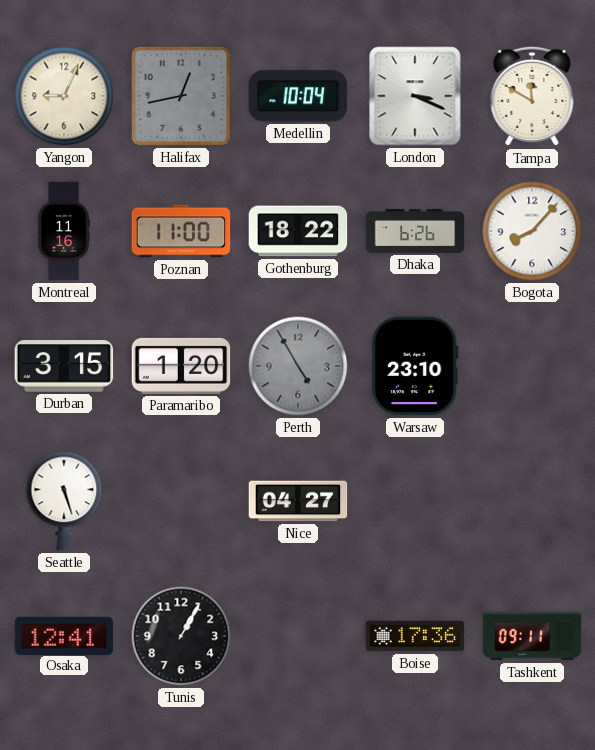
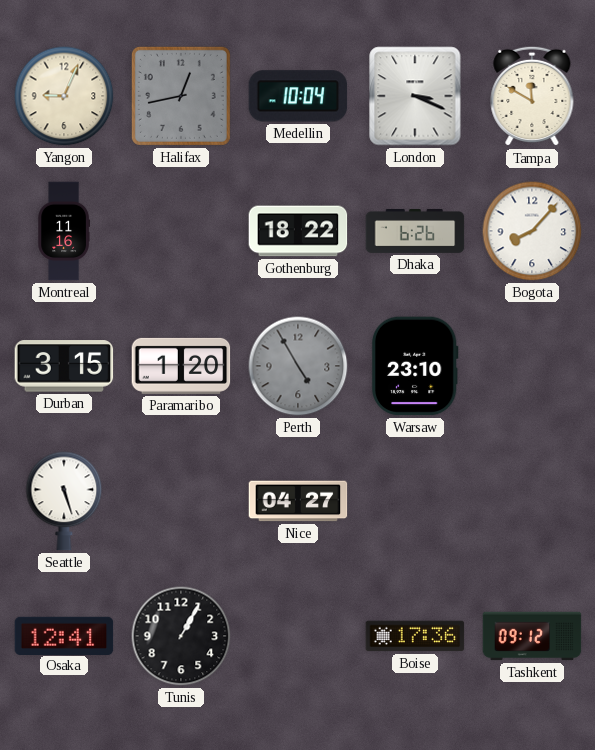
Poznan: 11:00 -> none (181, 231)
Tashkent: 09:11 -> 09:12 (532, 636)
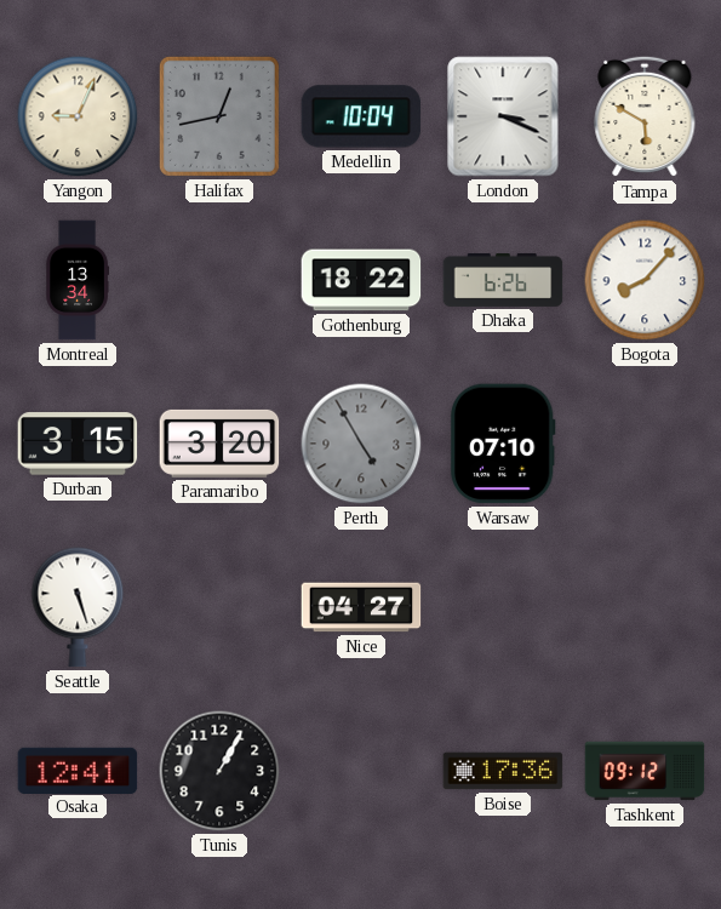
Tampa: 11:50 -> 5:50 (645, 116)
Montreal: 11:16 -> 13:34 (76, 280)
Paramaribo: 1:20 -> 3:20 (219, 444)
Warsaw: 23:10 -> 07:10 (503, 444)
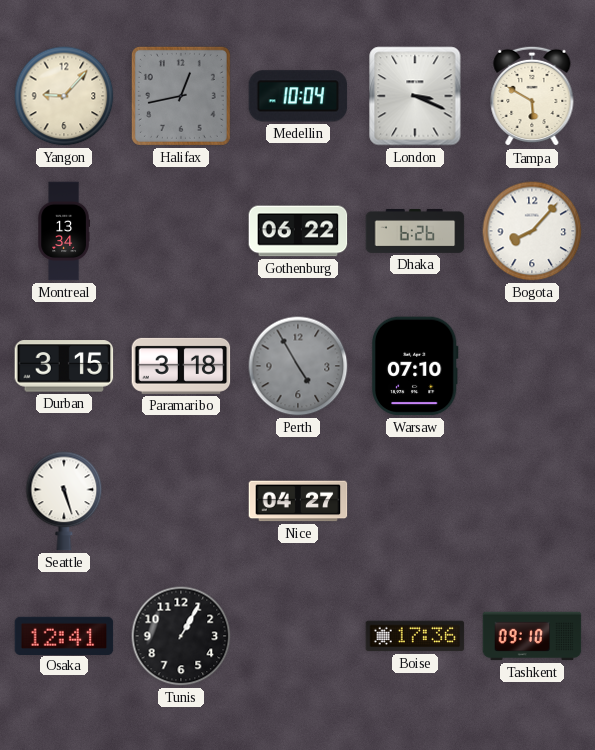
Yangon: 9:04 -> 9:07 (64, 96)
Gothenburg: 18:22 -> 06:22 (298, 231)
Paramaribo: 3:20 -> 3:18 (181, 366)
Tashkent: 09:12 -> 09:10 (532, 636)
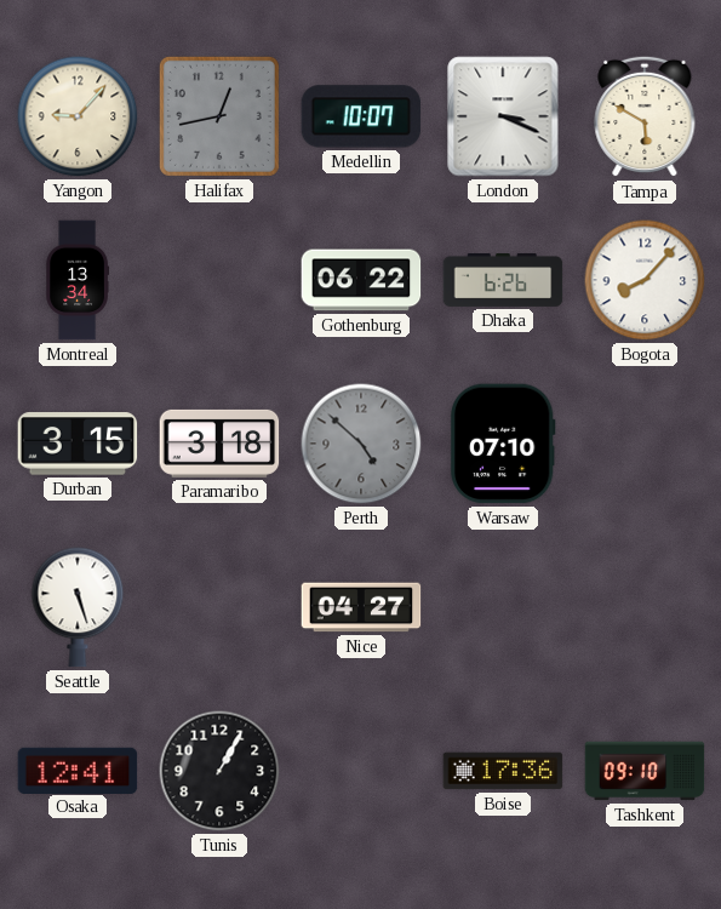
Medellin: 10:04 -> 10:07 (361, 116)
Perth: 4:55 -> 4:52 (361, 444)
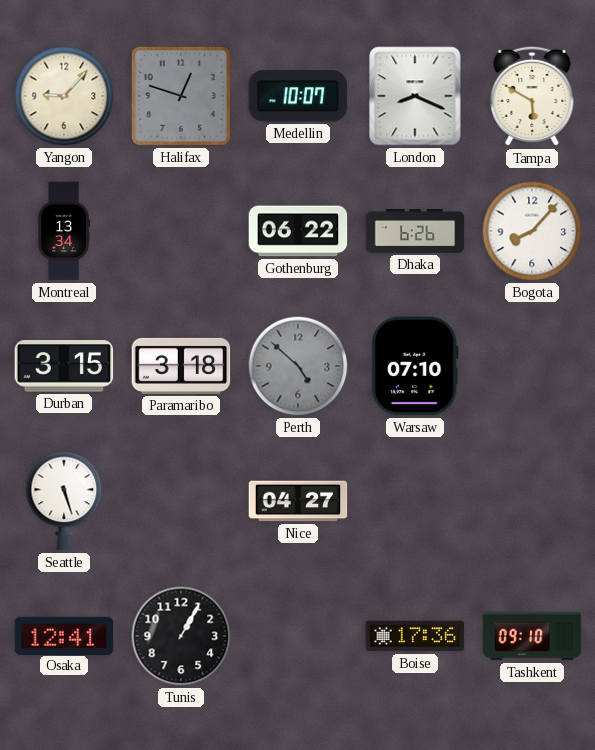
Halifax: 12:43 -> 12:48 (181, 96)
London: 3:19 -> 8:19 (415, 96)
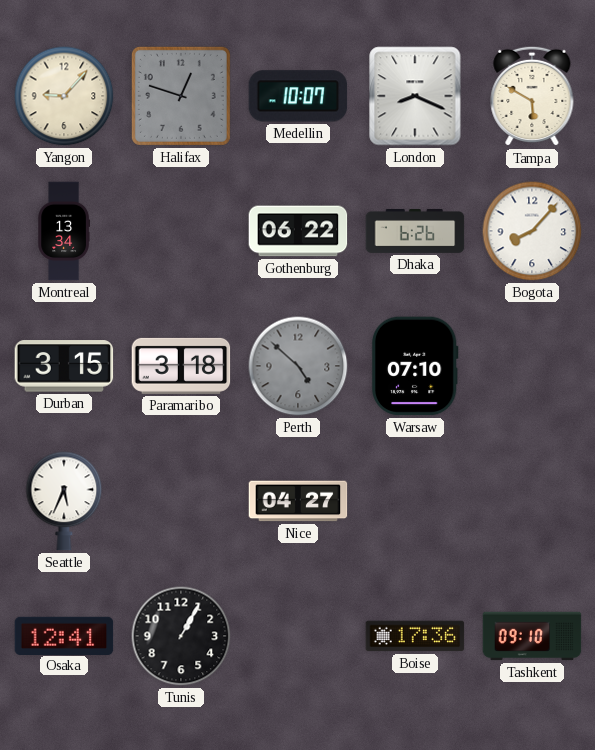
Seattle: 5:27 -> 5:34 (64, 501)
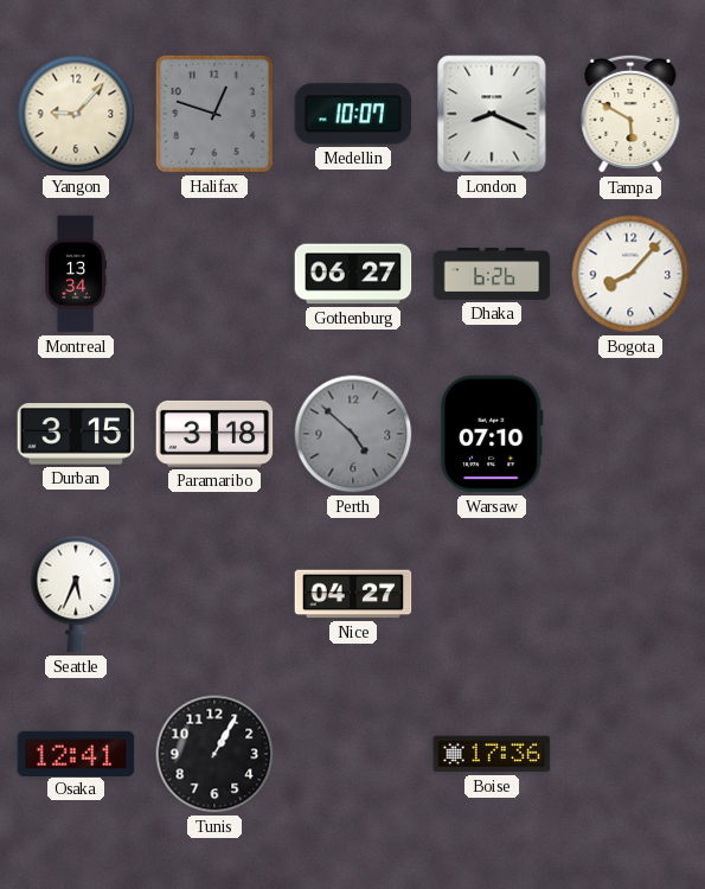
Gothenburg: 06:22 -> 06:27 (353, 274)
Tashkent: 09:10 -> none (532, 636)
